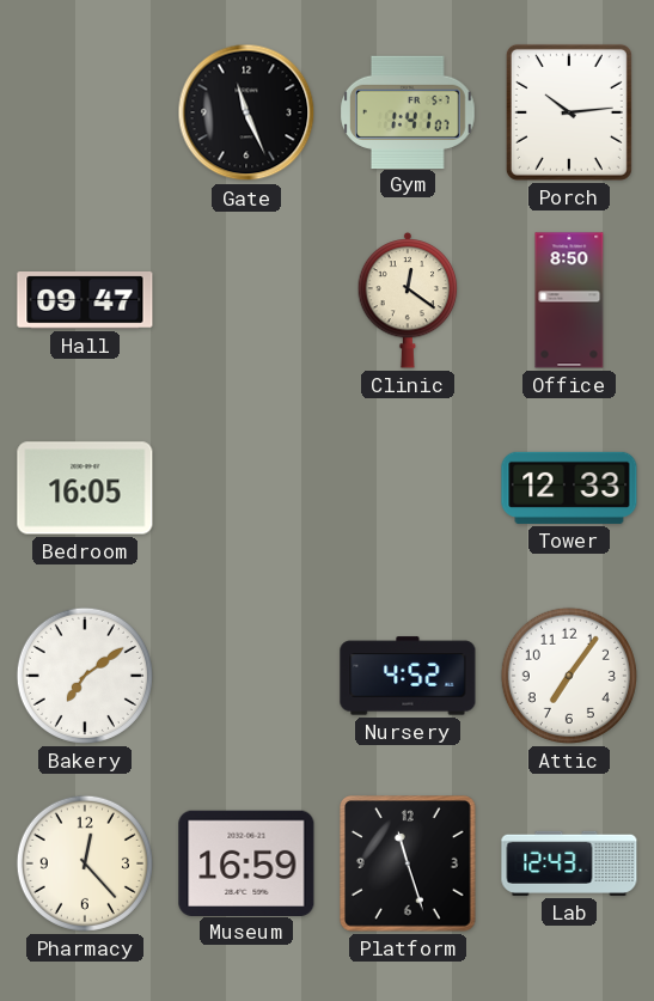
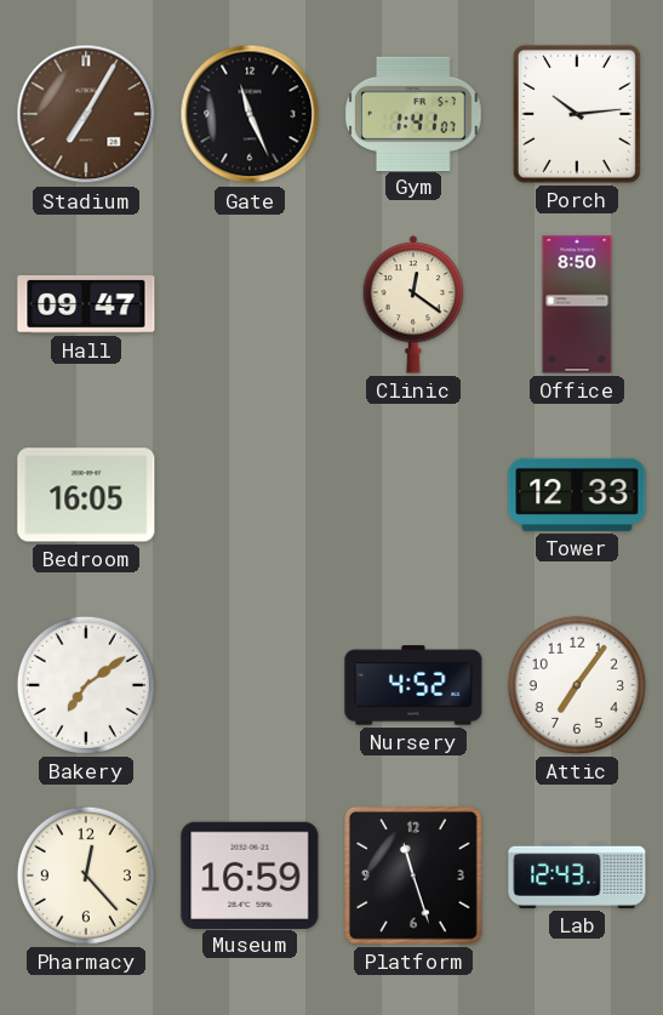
Stadium: none -> 7:05 (86, 114)
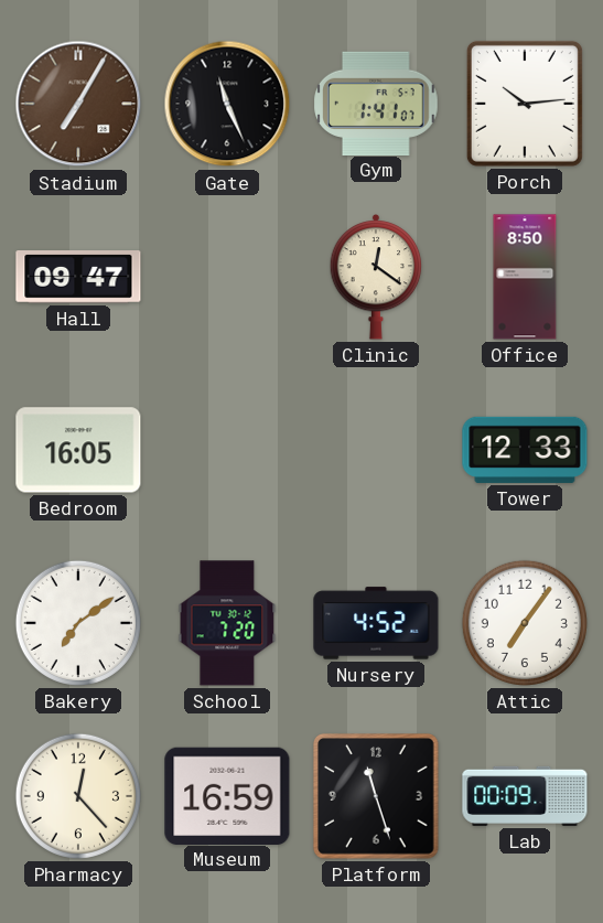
School: none -> 7:20 (227, 623)
Lab: 12:43 -> 00:09 (525, 796)
